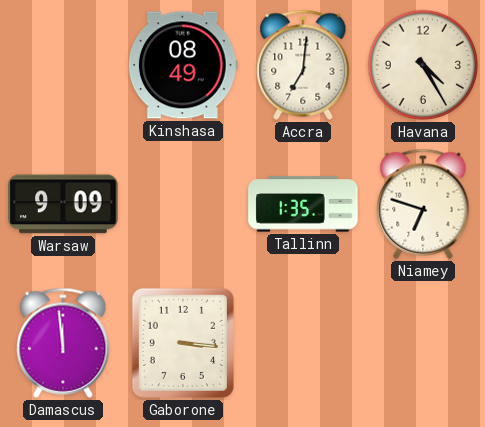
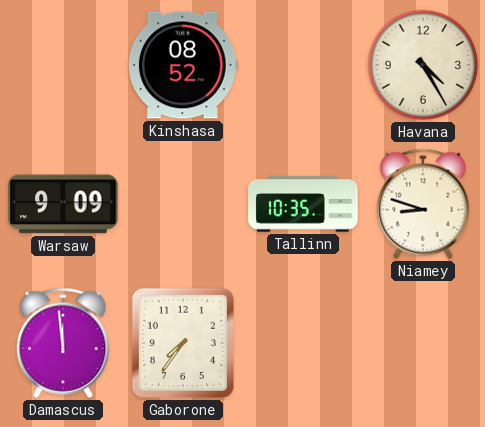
Kinshasa: 08:49 -> 08:52 (183, 65)
Accra: 7:01 -> none (303, 65)
Tallinn: 1:35 -> 10:35 (303, 204)
Niamey: 6:48 -> 8:48 (423, 204)
Gaborone: 3:16 -> 7:36 (183, 343)
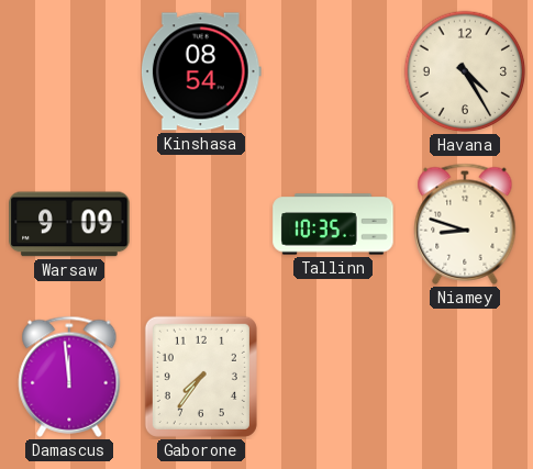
Kinshasa: 08:52 -> 08:54 (201, 71)
